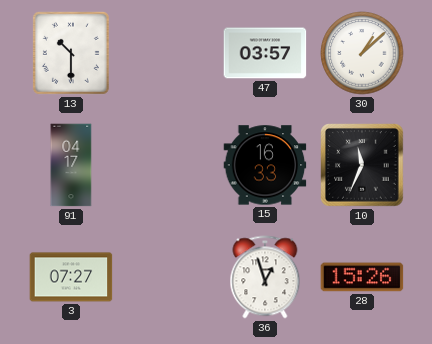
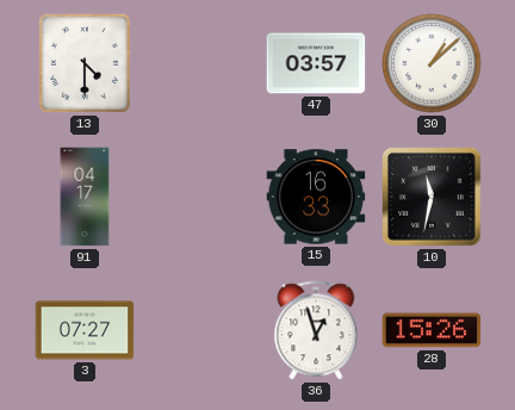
13: 10:30 -> 4:30 (85, 63)
10: 11:34 -> 11:32 (432, 197)
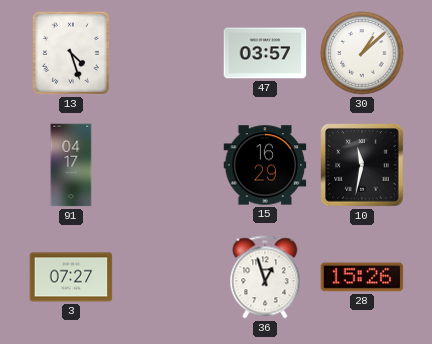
13: 4:30 -> 4:27 (71, 53)
15: 16:33 -> 16:29 (265, 165)
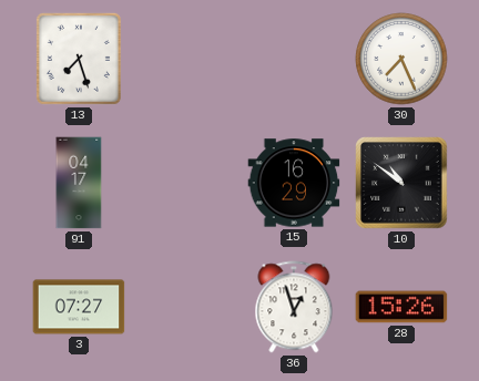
13: 4:27 -> 7:27 (79, 59)
47: 03:57 -> none (265, 53)
30: 1:08 -> 7:26 (401, 59)
10: 11:32 -> 10:51 (401, 183)
